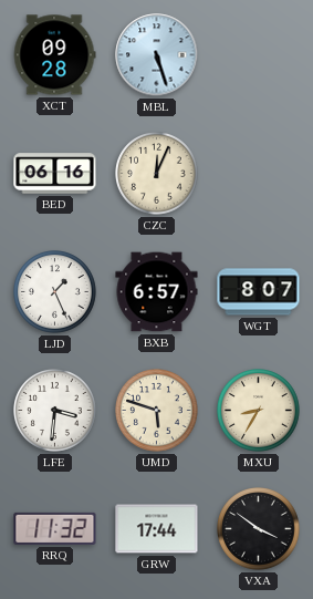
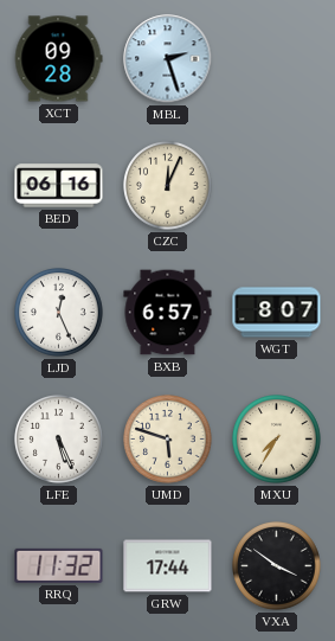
MBL: 5:27 -> 2:27 (168, 59)
LJD: 1:26 -> 12:26 (59, 313)
LFE: 3:31 -> 5:26 (59, 440)
MXU: 8:35 -> 7:35 (277, 440)
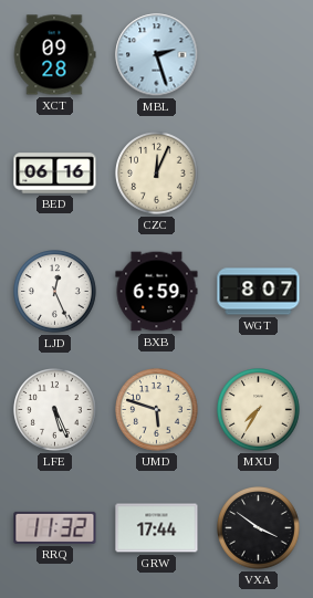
BXB: 6:57 -> 6:59 (157, 292)
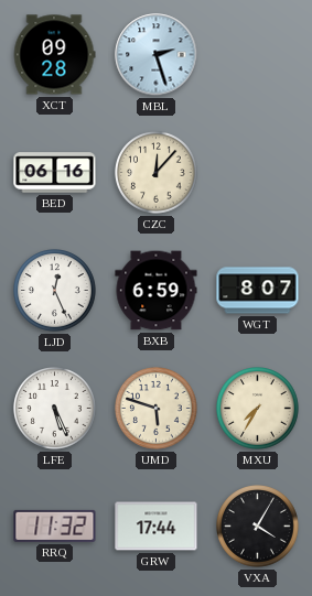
CZC: 12:04 -> 12:07 (157, 173)
VXA: 3:51 -> 4:05 (258, 527)
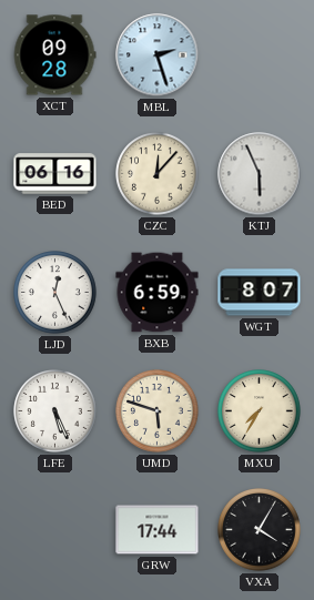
KTJ: none -> 5:56 (260, 174)
RRQ: 11:32 -> none (55, 525)
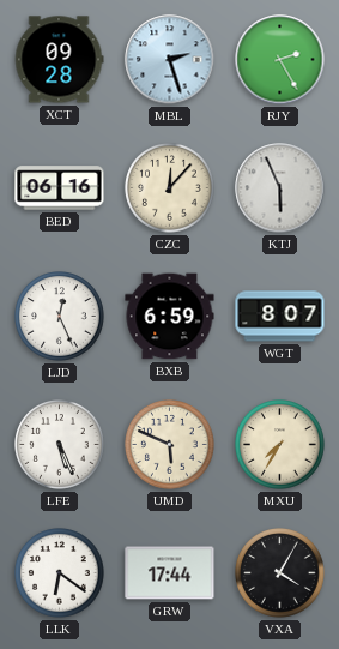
RJY: none -> 2:25 (280, 60)
UMD: 5:48 -> 5:49 (170, 445)
LLK: none -> 6:21 (60, 573)
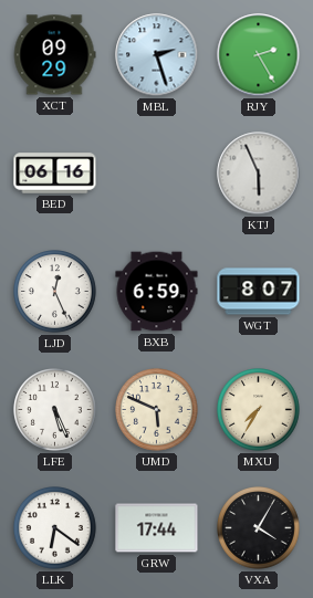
XCT: 09:28 -> 09:29 (54, 55)
CZC: 12:07 -> none (170, 188)
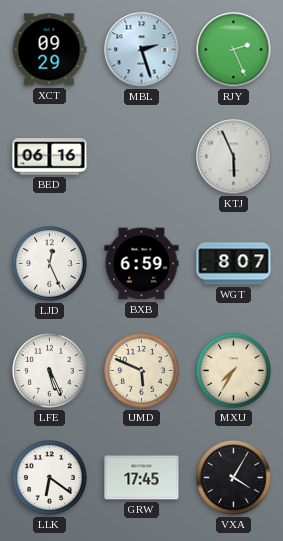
RJY: 2:25 -> 2:26 (234, 50)
GRW: 17:44 -> 17:45 (142, 478)
